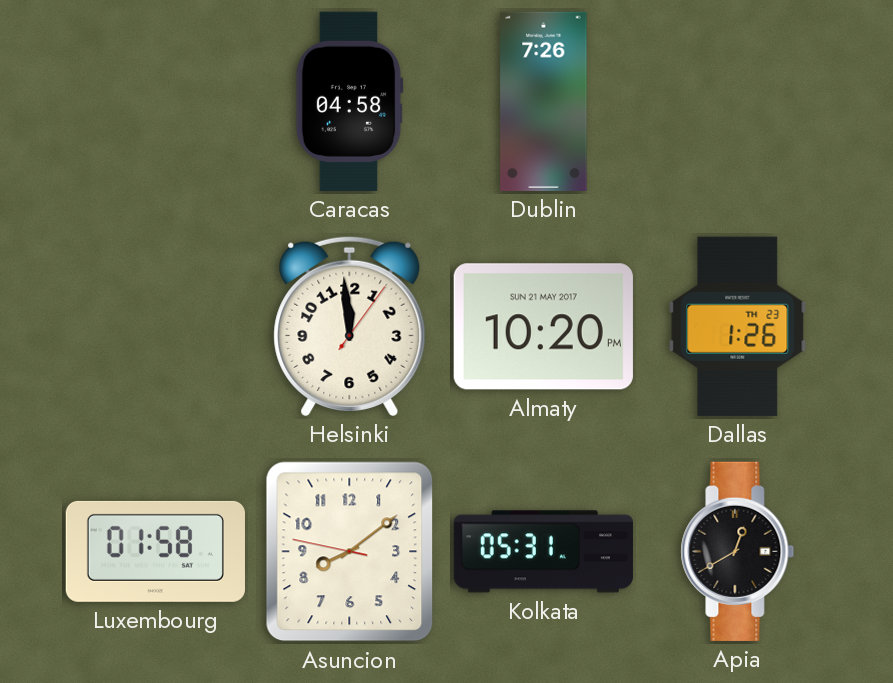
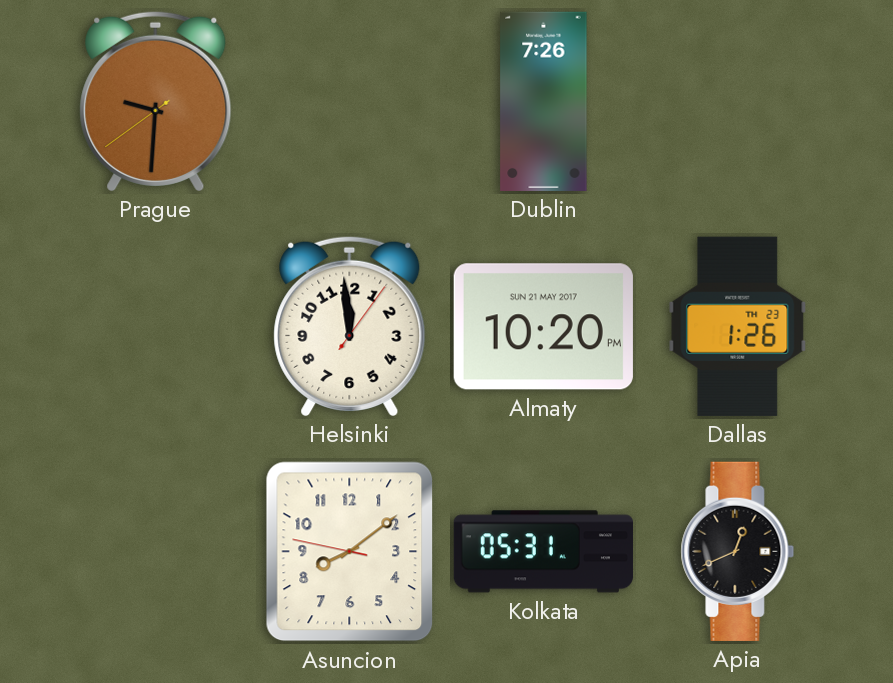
Prague: none -> 9:30 (156, 101)
Caracas: 04:58 -> none (349, 101)
Luxembourg: 01:58 -> none (155, 551)
Apia: 12:40 -> 12:41 (738, 551)
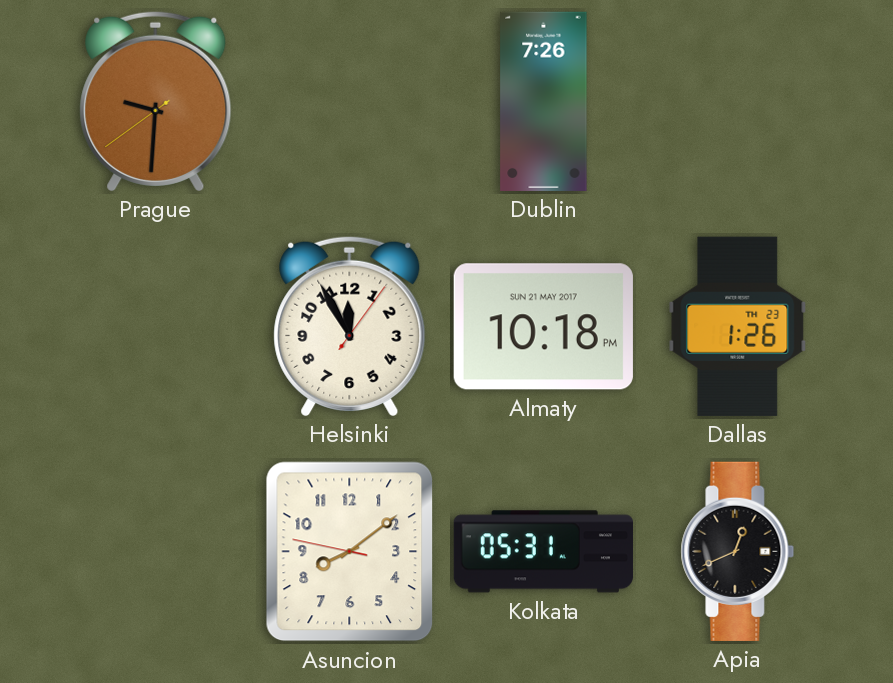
Helsinki: 11:59 -> 11:55 (350, 326)
Almaty: 10:20 -> 10:18 (543, 327)
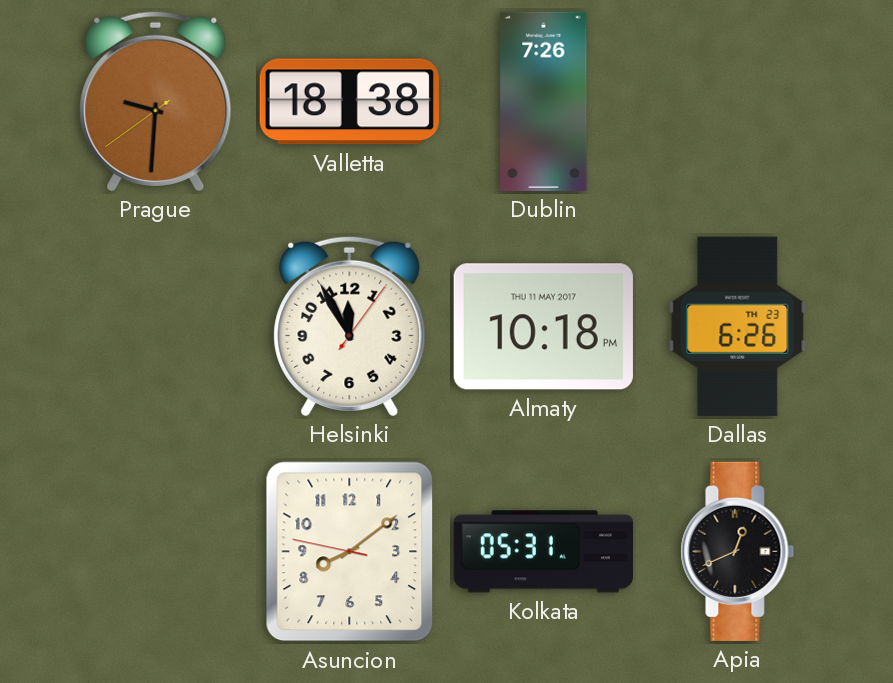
Valletta: none -> 18:38 (349, 102)
Almaty date: SUN 21 MAY 2017 -> THU 11 MAY 2017 (543, 327)
Dallas: 1:26 -> 6:26 (738, 326)
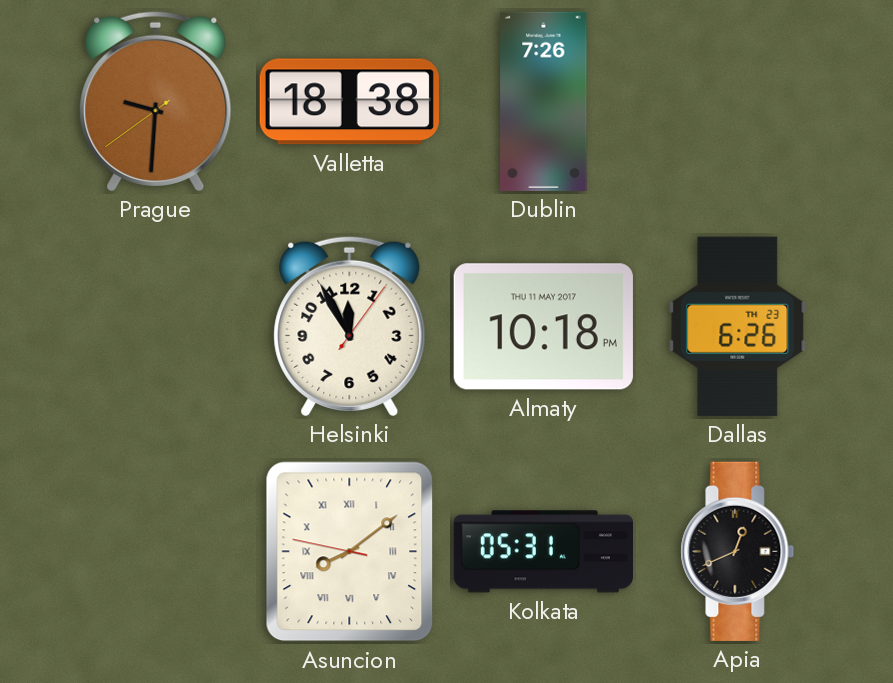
Asuncion numerals: Arabic -> Roman (350, 552)
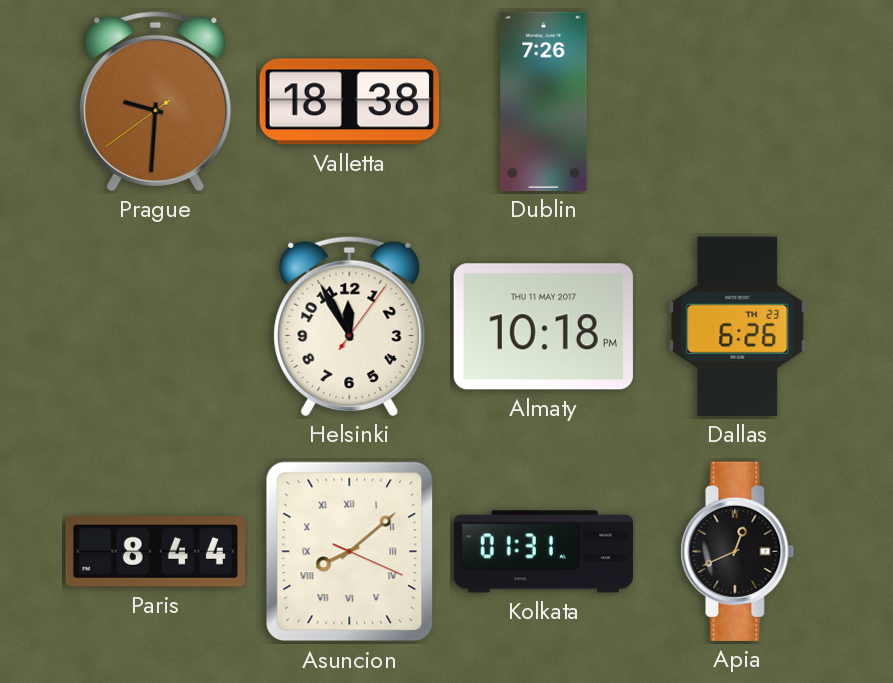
Paris: none -> 8:44 (155, 552)
Asuncion: 8:08:47 -> 8:08:19 (350, 552)
Kolkata: 05:31 -> 01:31 (543, 552)
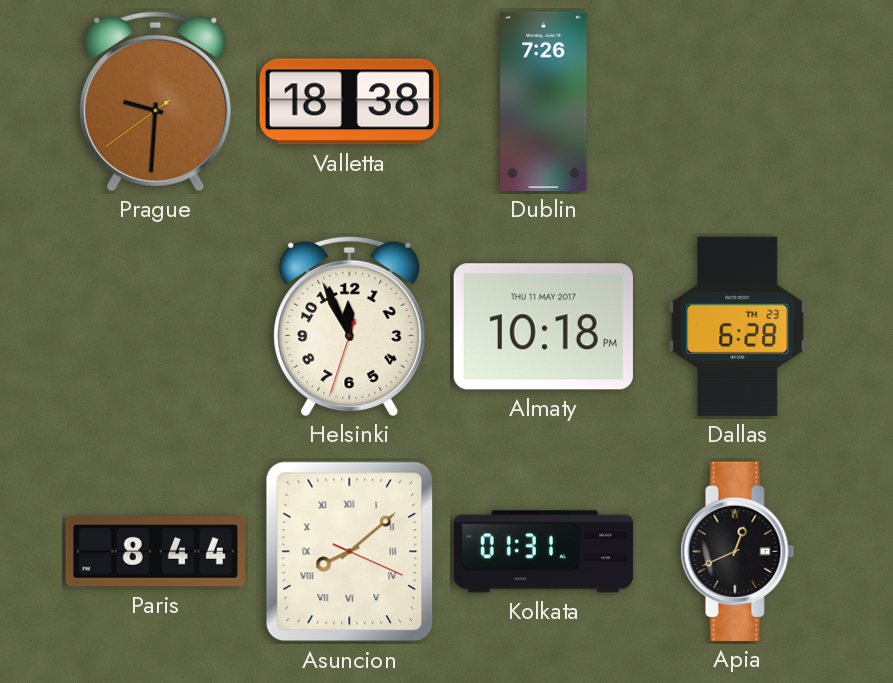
Helsinki: 11:55:06 -> 11:55:33 (350, 326)
Dallas: 6:26 -> 6:28 (738, 326)
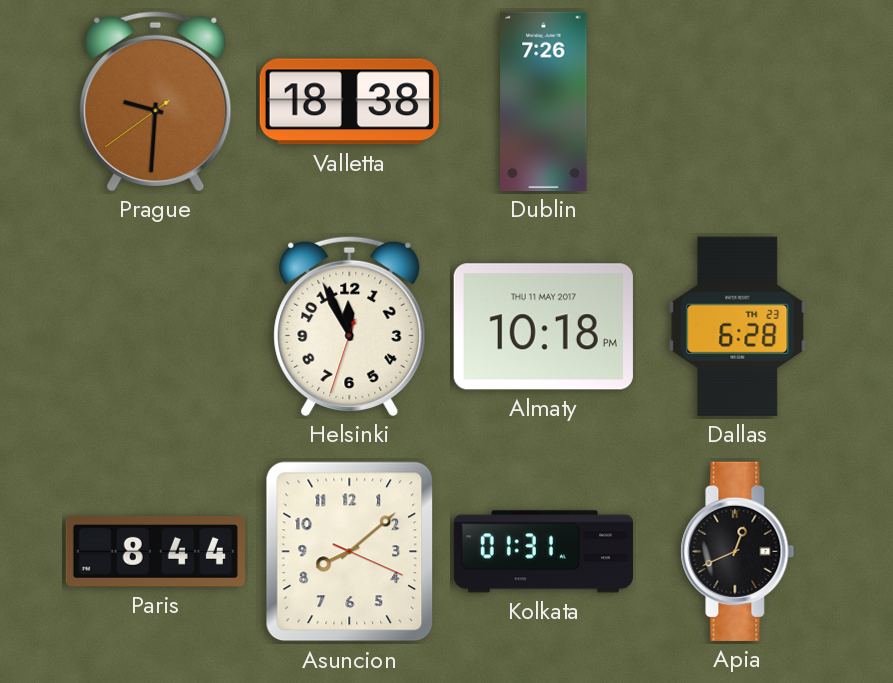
Asuncion numerals: Roman -> Arabic (350, 552)
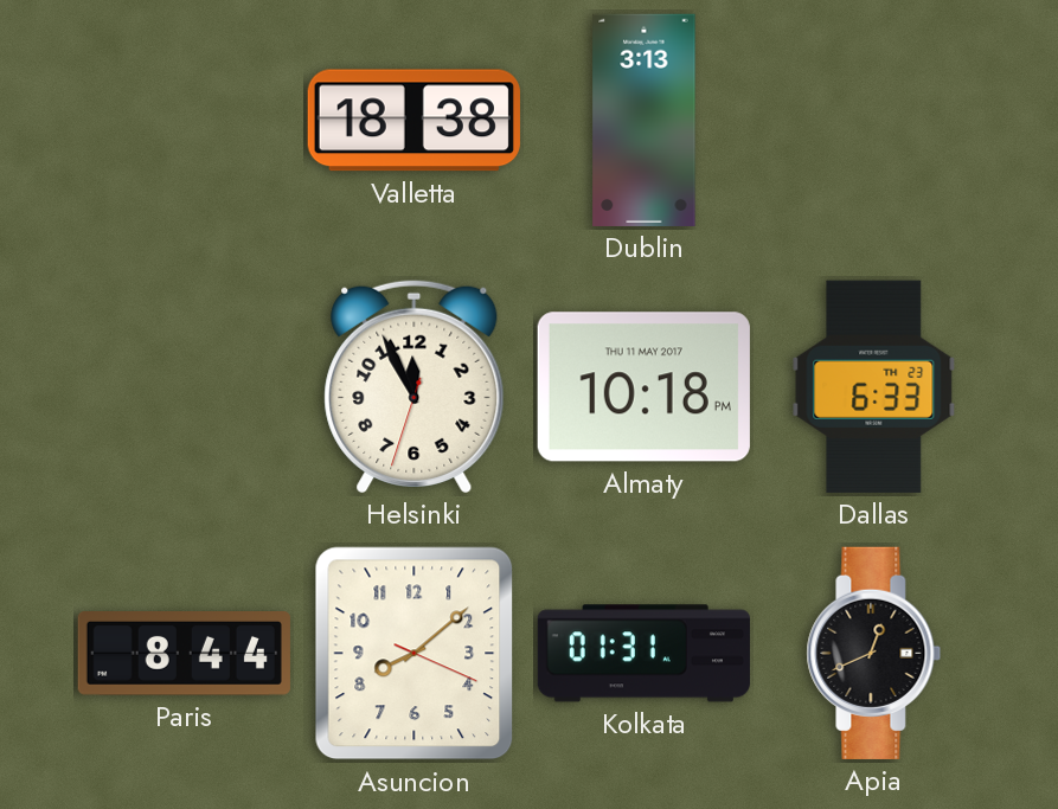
Prague: 9:30 -> none (156, 101)
Dublin: 7:26 -> 3:13 (645, 120)
Dallas: 6:28 -> 6:33 (874, 386)
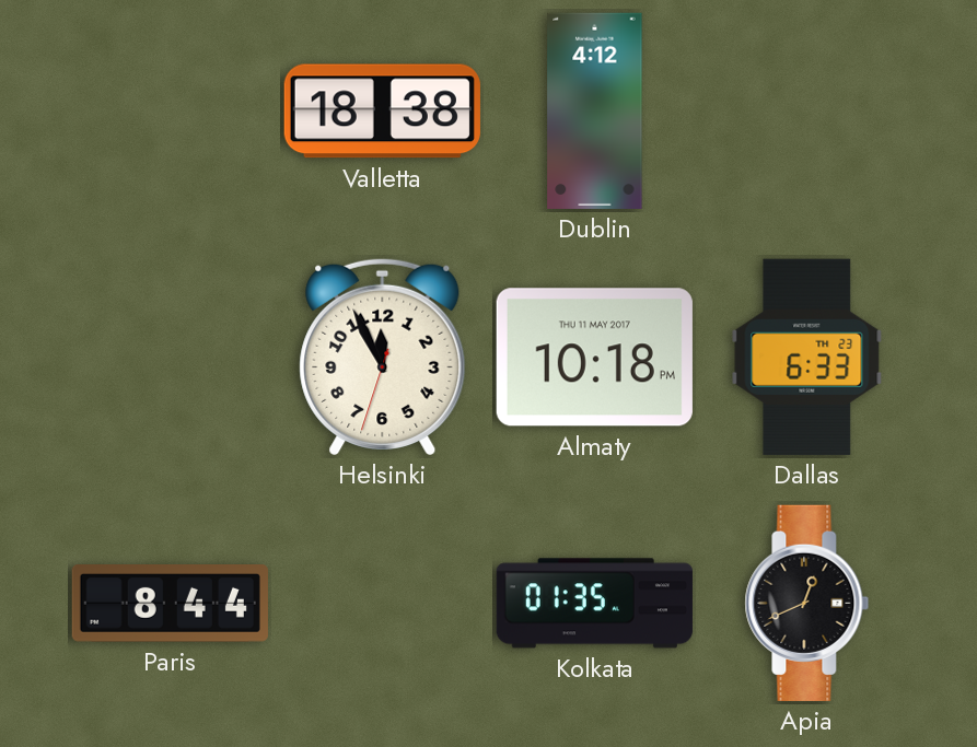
Dublin: 3:13 -> 4:12 (595, 110)
Asuncion: 8:08 -> none (415, 654)
Kolkata: 01:31 -> 01:35 (594, 604)
